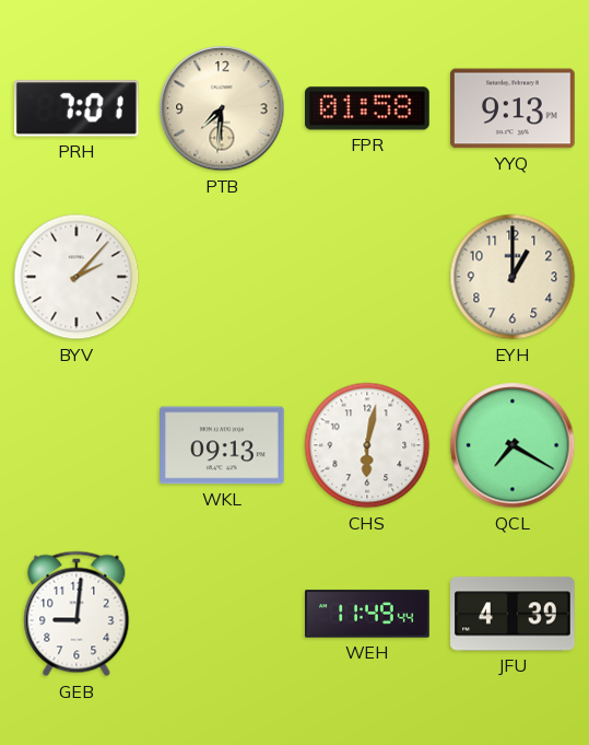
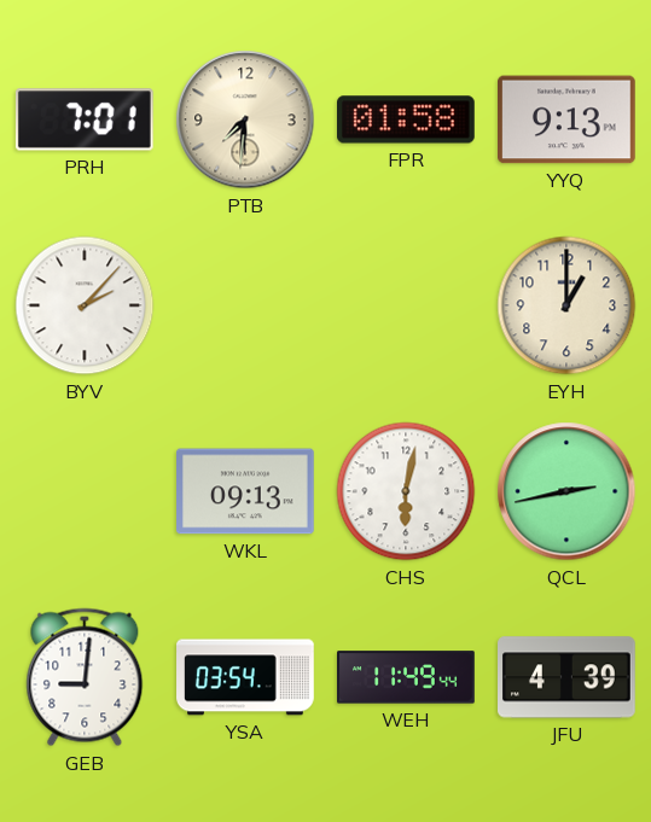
QCL: 7:20 -> 2:43 (566, 491)
YSA: none -> 03:54 (245, 677)
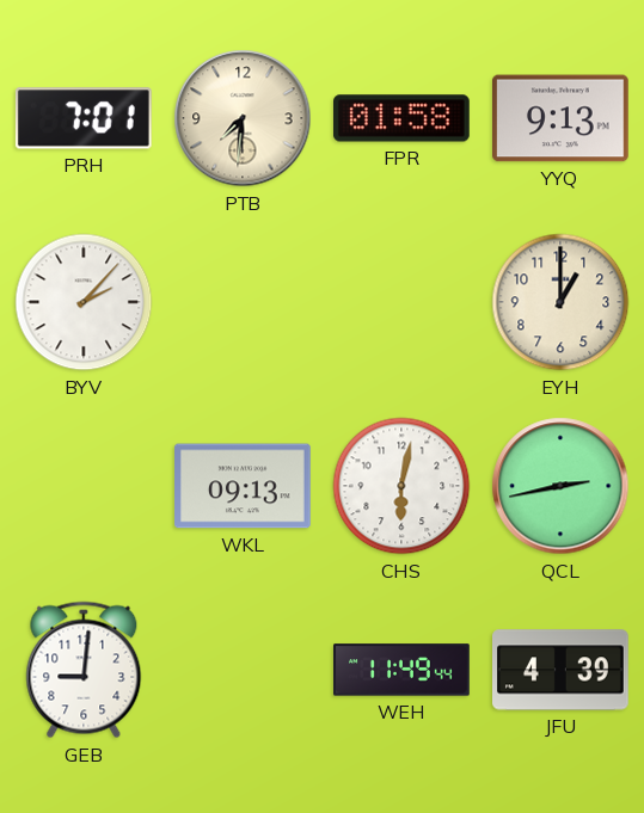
YSA: 03:54 -> none (245, 677)
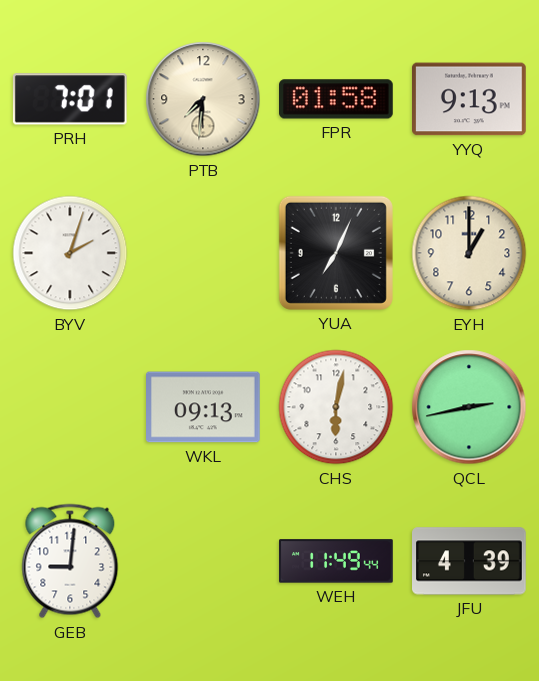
BYV: 2:07 -> 2:03 (70, 253)
YUA: none -> 7:04 (336, 253)
